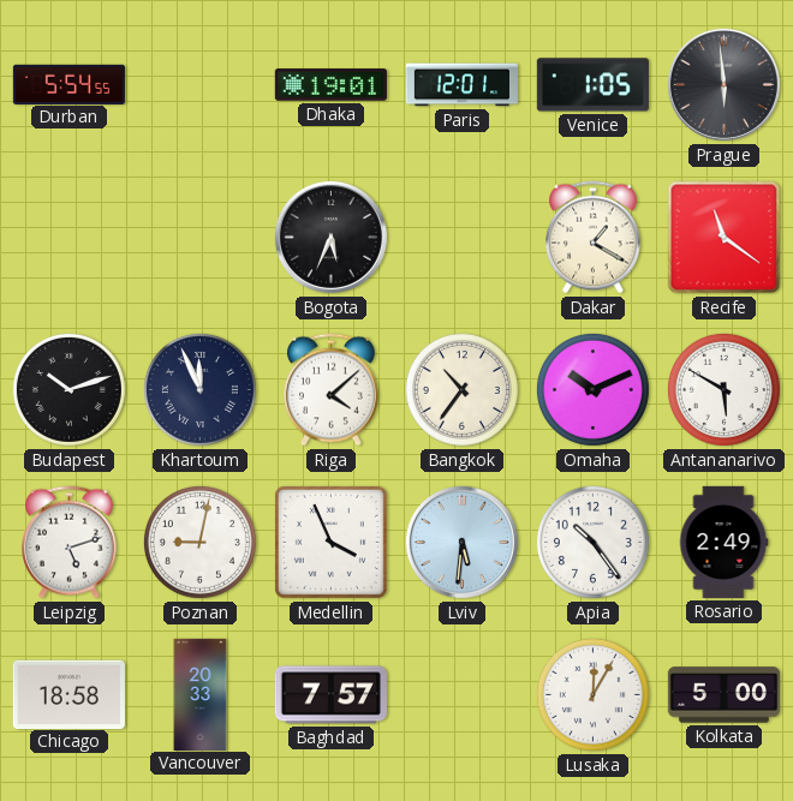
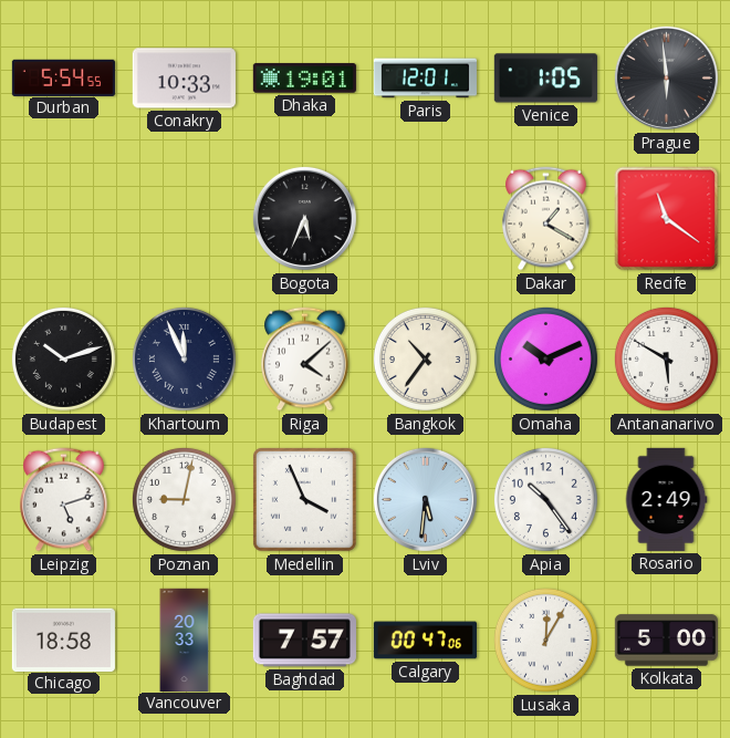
Conakry: none -> 10:33 (184, 79)
Calgary: none -> 00:47 (425, 641)
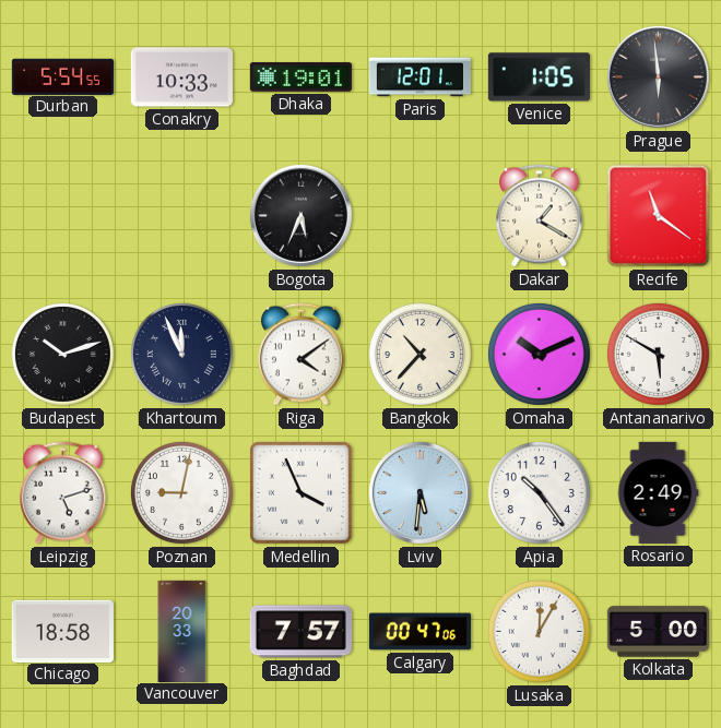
Riga: 4:08 -> 4:09 (302, 355)
Bangkok: 10:36 -> 10:37 (419, 354)
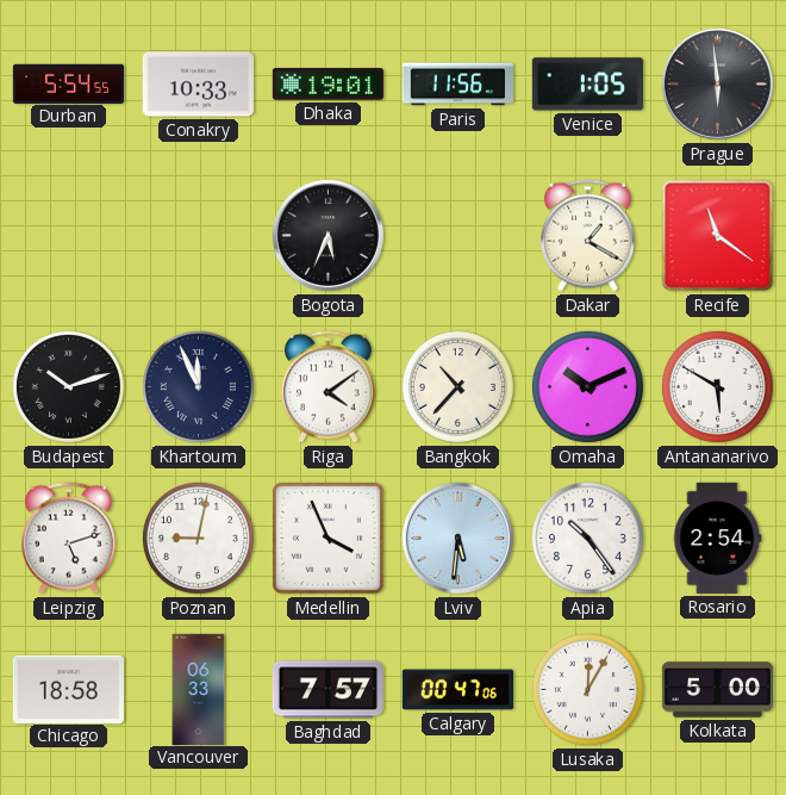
Paris: 12:01 -> 11:56 (457, 85)
Rosario: 2:49 -> 2:54 (717, 538)
Vancouver: 20:33 -> 06:33 (199, 689)
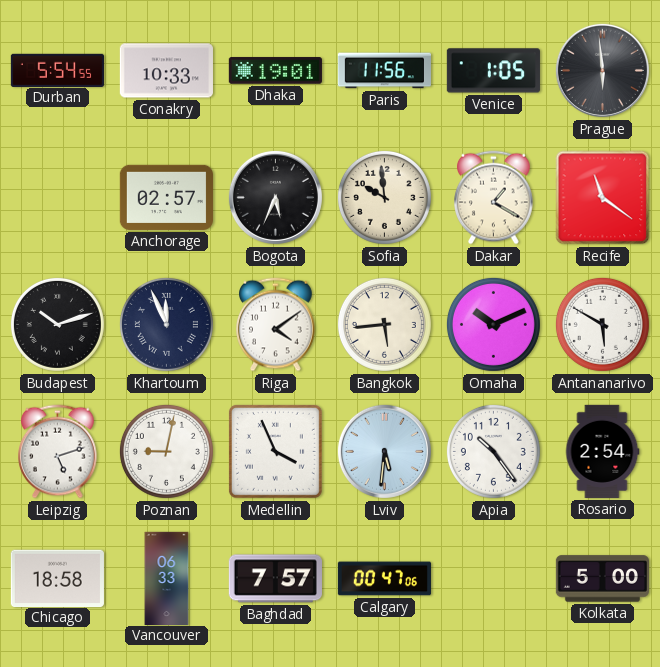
Anchorage: none -> 02:57 (166, 197)
Sofia: none -> 9:59 (384, 197)
Bangkok: 10:37 -> 5:44 (384, 324)
Lusaka: 12:05 -> none (587, 689)
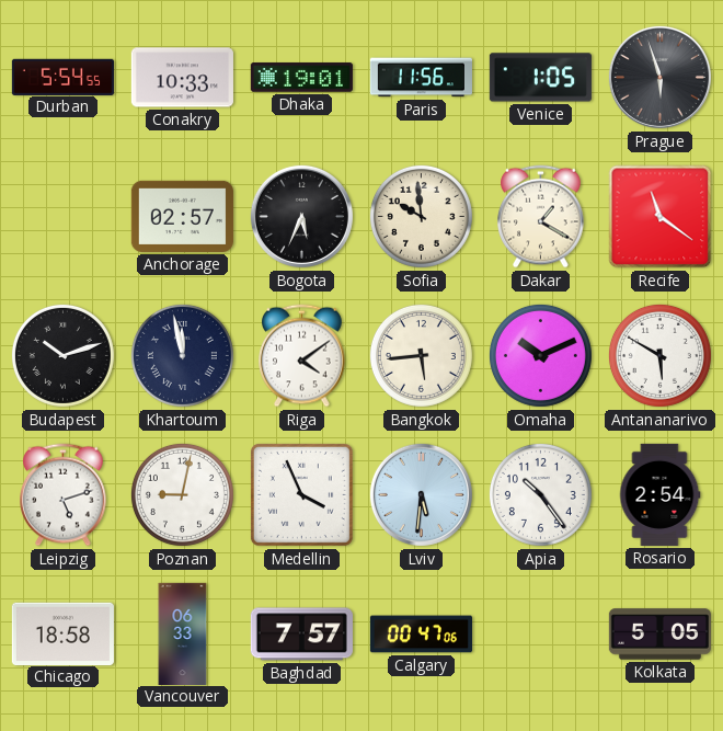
Prague: 5:59 -> 5:57 (659, 77)
Khartoum: 11:56 -> 11:58 (182, 355)
Kolkata: 5:00 -> 5:05 (659, 635)
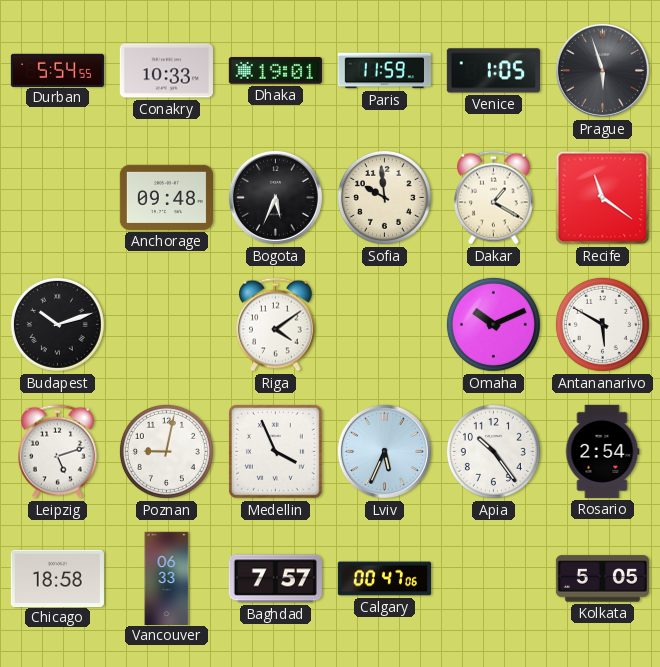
Paris: 11:56 -> 11:59 (384, 71)
Anchorage: 02:57 -> 09:48 (166, 197)
Khartoum: 11:58 -> none (182, 355)
Bangkok: 5:44 -> none (421, 355)
Lviv: 5:31 -> 5:34 (384, 451)
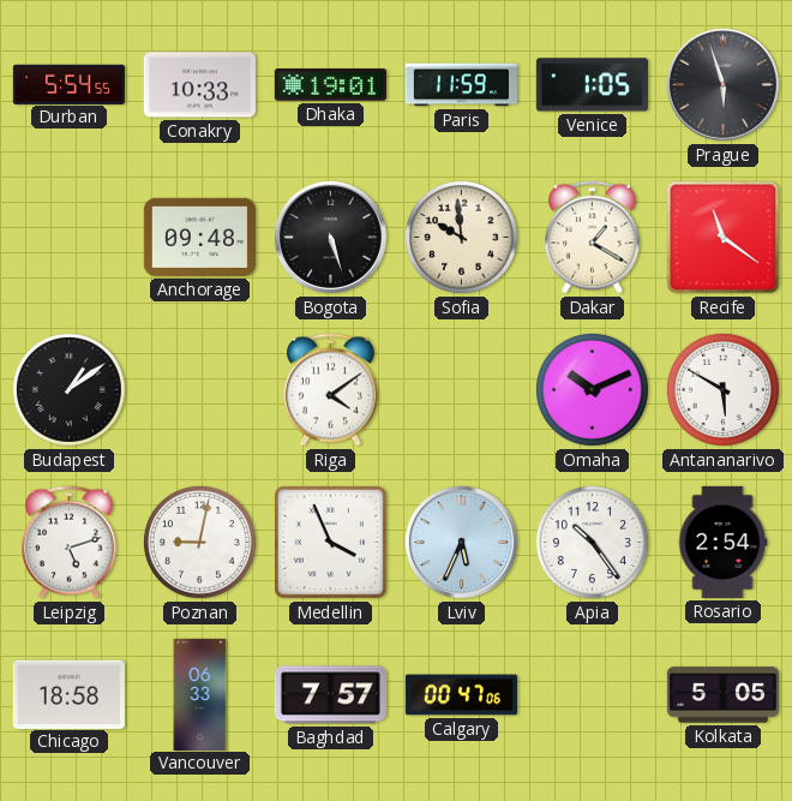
Bogota: 5:34 -> 5:27 (330, 237)
Budapest: 10:12 -> 1:09 (68, 389)
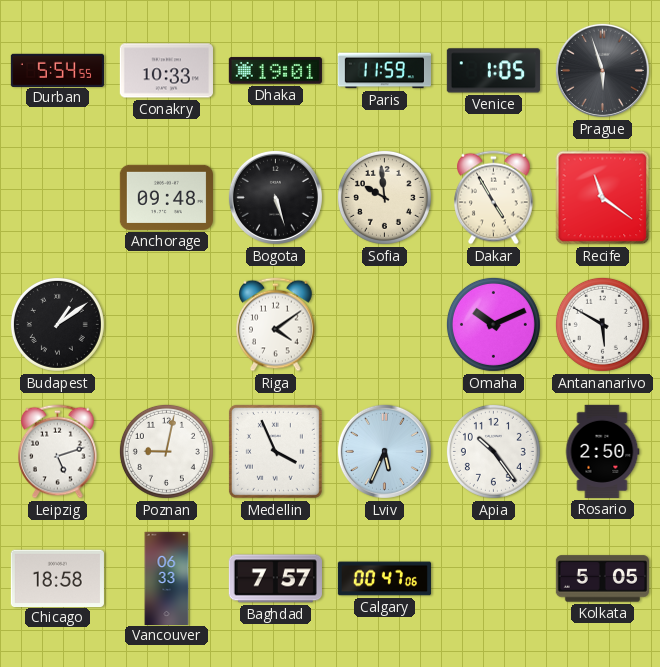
Dakar: 1:20 -> 4:55 (494, 198)
Rosario: 2:54 -> 2:50 (602, 451)
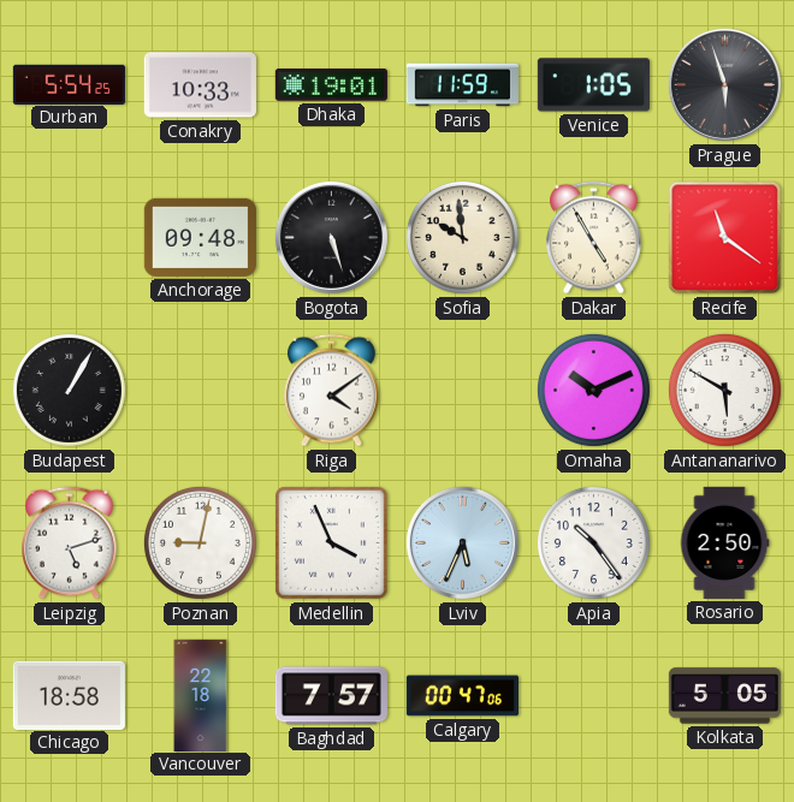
Durban: 5:54:55 -> 5:54:25 (69, 84)
Budapest: 1:09 -> 1:05 (69, 390)
Vancouver: 06:33 -> 22:18 (201, 695)
